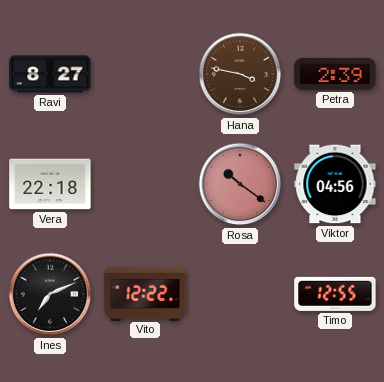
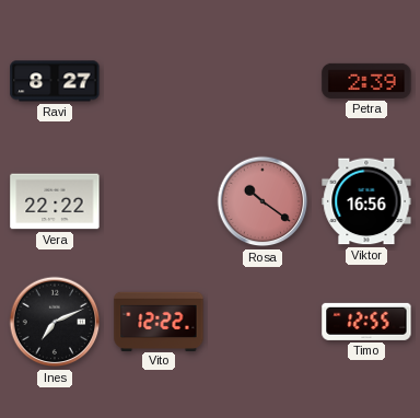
Hana: 3:47 -> none (240, 74)
Vera: 22:18 -> 22:22 (55, 201)
Viktor: 04:56 -> 16:56 (366, 201)
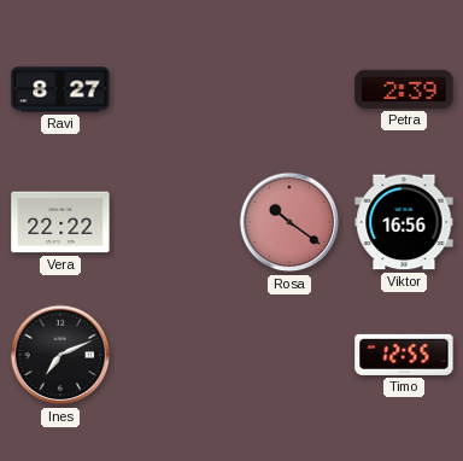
Vito: 12:22 -> none (159, 321)
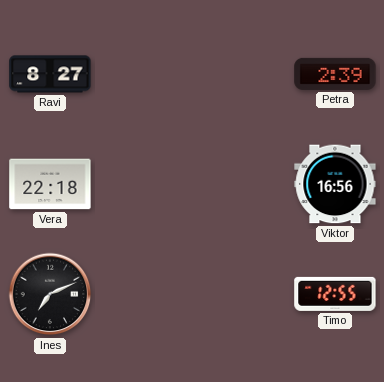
Vera: 22:22 -> 22:18 (50, 184)
Rosa: 10:21 -> none (289, 222)
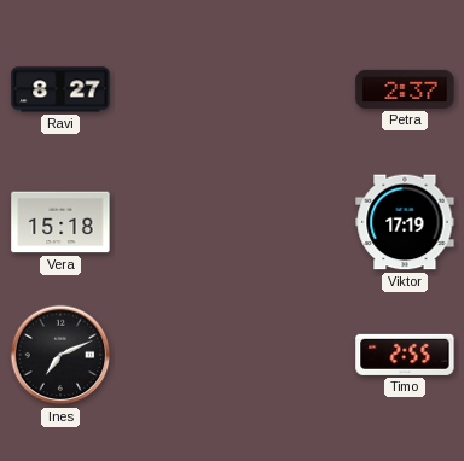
Petra: 2:39 -> 2:37 (405, 89)
Vera: 22:18 -> 15:18 (60, 222)
Viktor: 16:56 -> 17:19 (405, 222)
Timo: 12:55 -> 2:55 (405, 355)
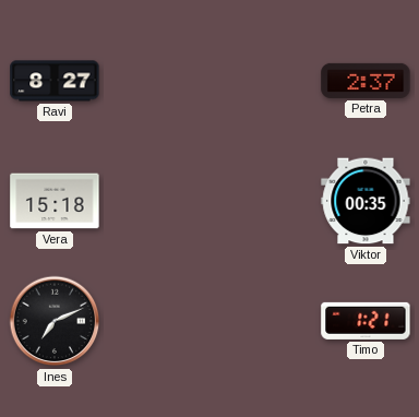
Viktor: 17:19 -> 00:35 (366, 201)
Timo: 2:55 -> 1:21 (366, 321)
